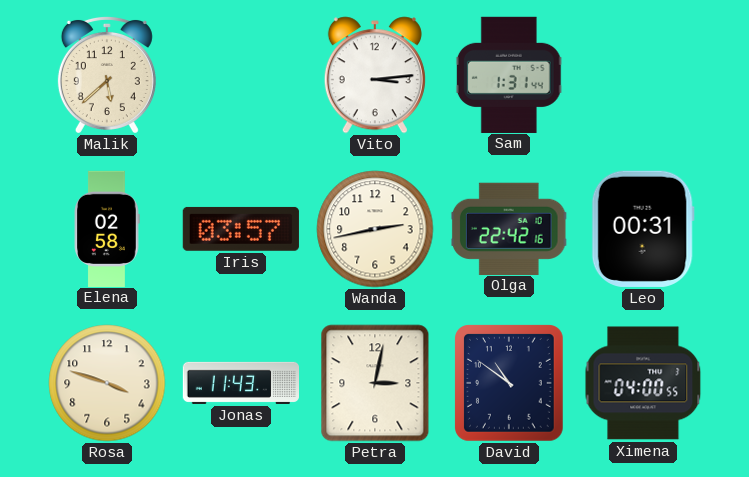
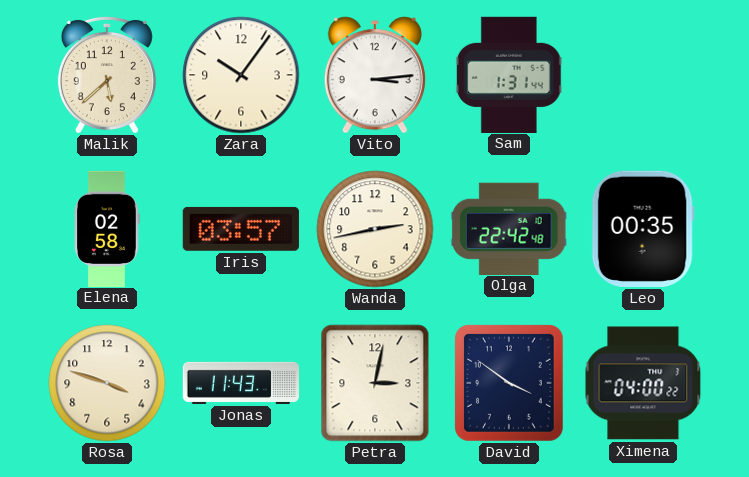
Zara: none -> 10:06 (241, 75)
Olga: 22:42:16 -> 22:42:48 (509, 228)
Leo: 00:31 -> 00:35 (643, 229)
David: 10:51 -> 3:51 (510, 384)
Ximena: 04:00:55 -> 04:00:22 (643, 383)
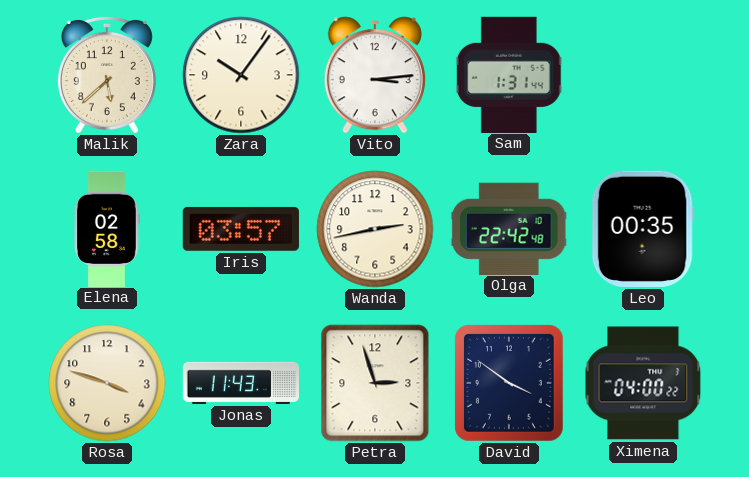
Petra: 3:02 -> 2:57 (375, 383)
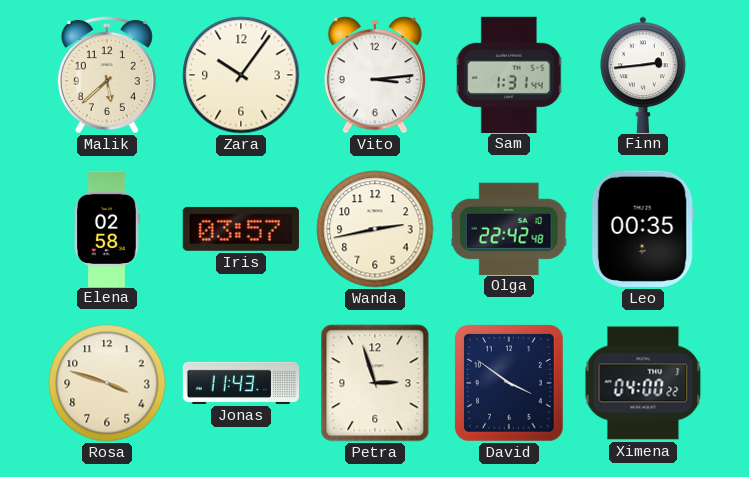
Finn: none -> 2:44 (643, 74)
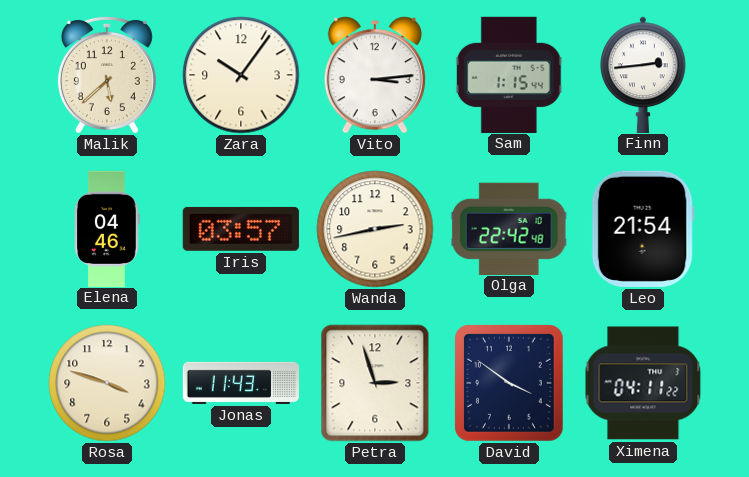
Sam: 1:31 -> 1:15 (509, 74)
Elena: 02:58 -> 04:46 (107, 228)
Leo: 00:35 -> 21:54 (643, 229)
Ximena: 04:00 -> 04:11 (643, 383)
